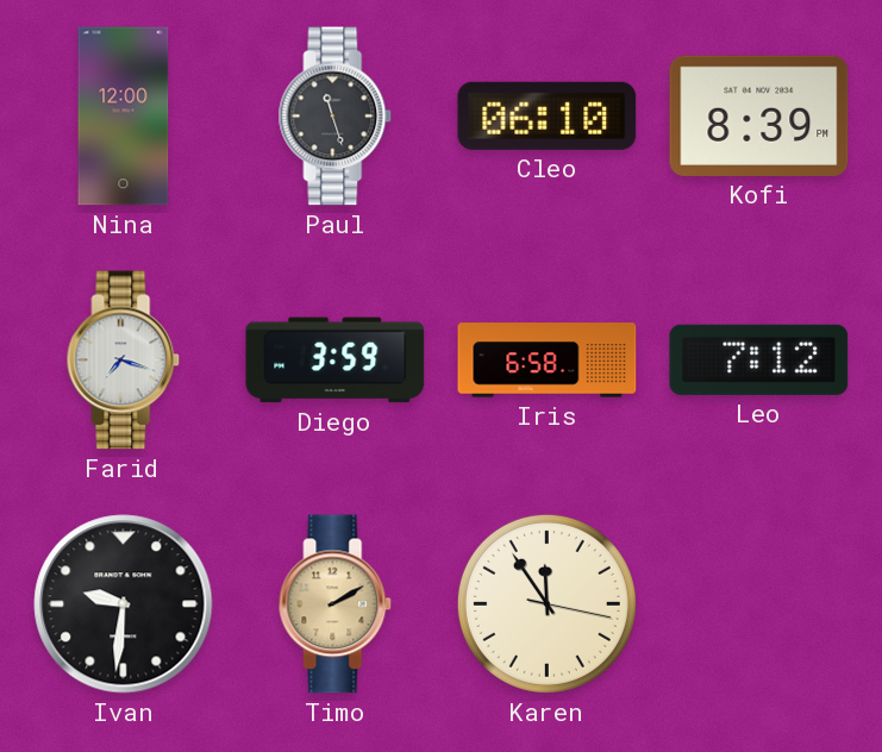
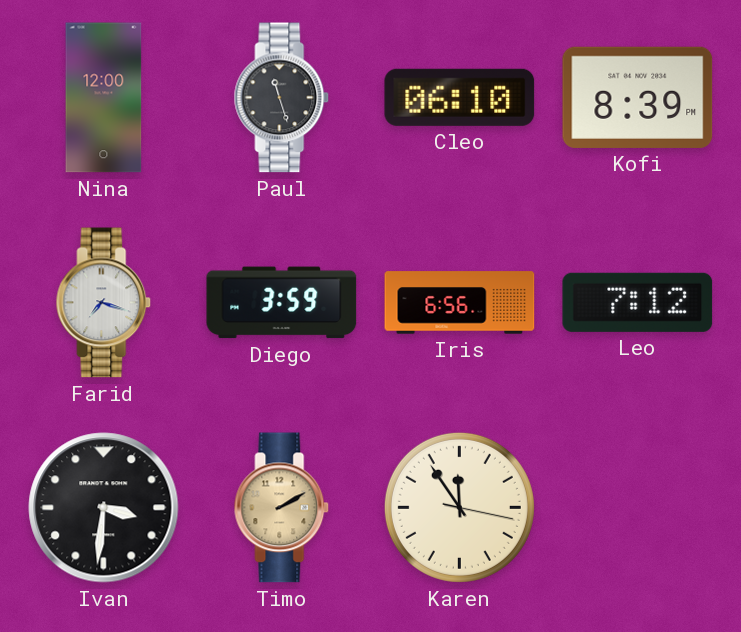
Iris: 6:58 -> 6:56 (460, 303)
Ivan: 9:31 -> 3:31 (104, 508)
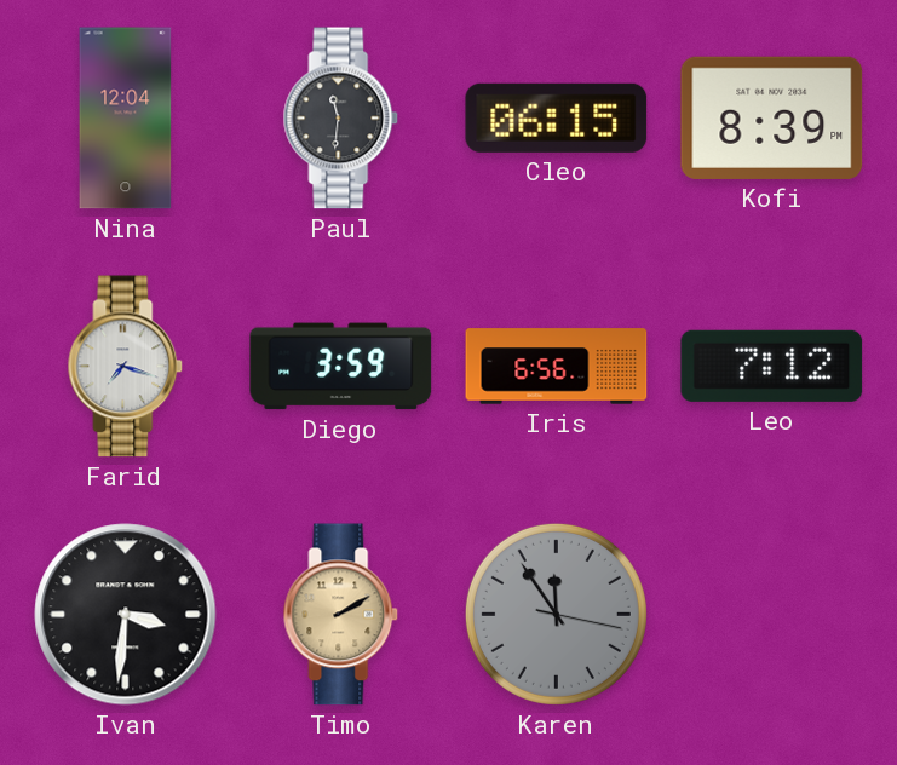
Nina: 12:00 -> 12:04 (126, 119)
Paul: 11:27 -> 11:31 (341, 119)
Cleo: 06:10 -> 06:15 (557, 117)
Karen dial: cream -> grey (556, 614)
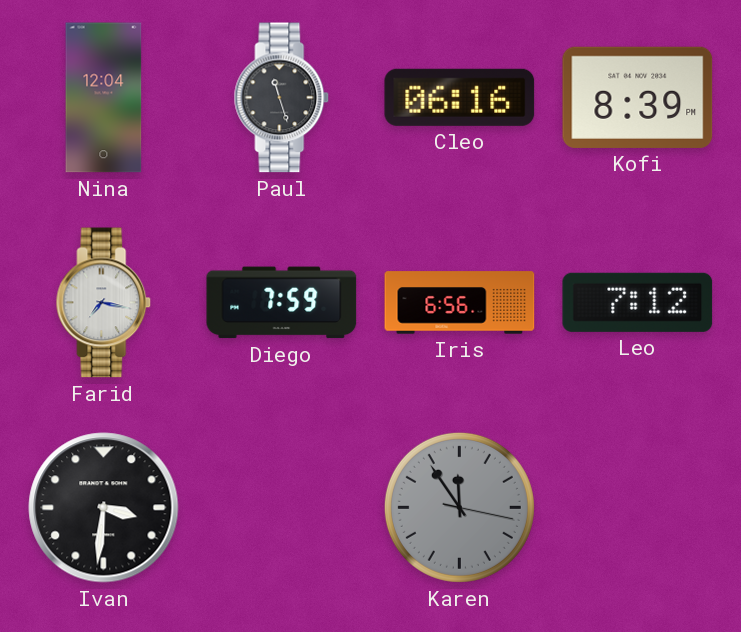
Paul: 11:31 -> 11:27 (282, 98)
Cleo: 06:15 -> 06:16 (460, 97)
Farid: 7:18 -> 7:17 (104, 303)
Diego: 3:59 -> 7:59 (282, 303)
Timo: 2:10 -> none (341, 615)
